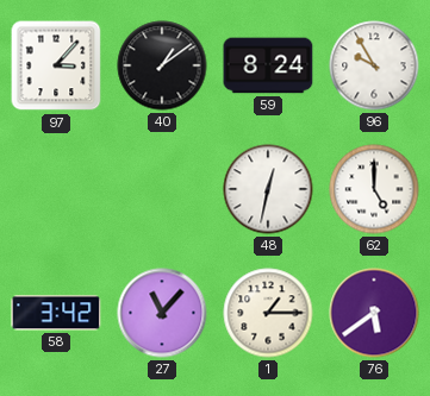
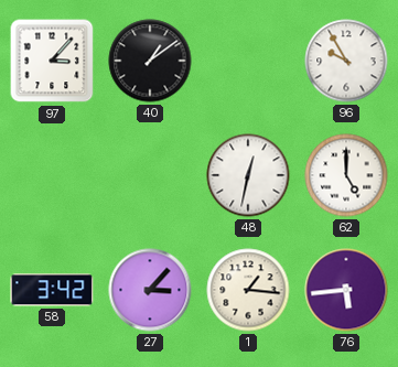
59: 8:24 -> none (268, 65)
27: 11:07 -> 3:07 (150, 290)
1: 1:15 -> 1:16 (248, 290)
76: 5:39 -> 5:44 (346, 290)
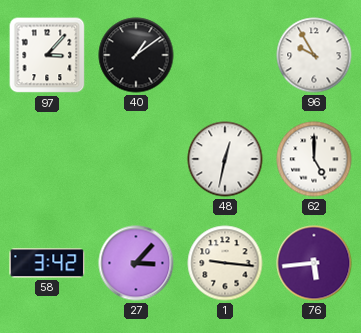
1: 1:16 -> 9:16 (225, 263)
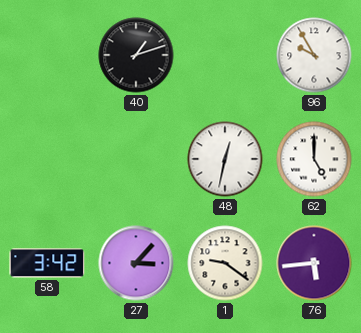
97: 3:07 -> none (47, 55)
40: 1:09 -> 1:12 (136, 55)
1: 9:16 -> 9:21 (225, 263)
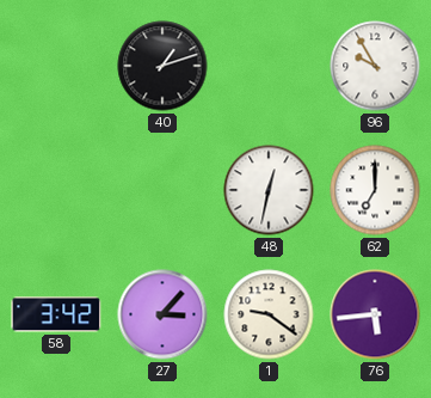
62: 5:00 -> 7:00 (375, 190)
